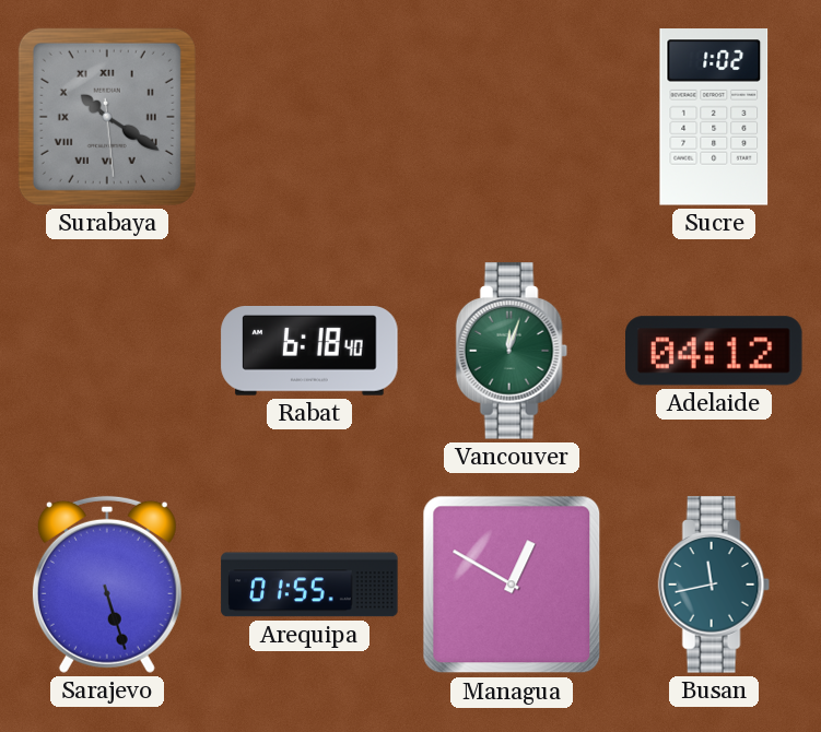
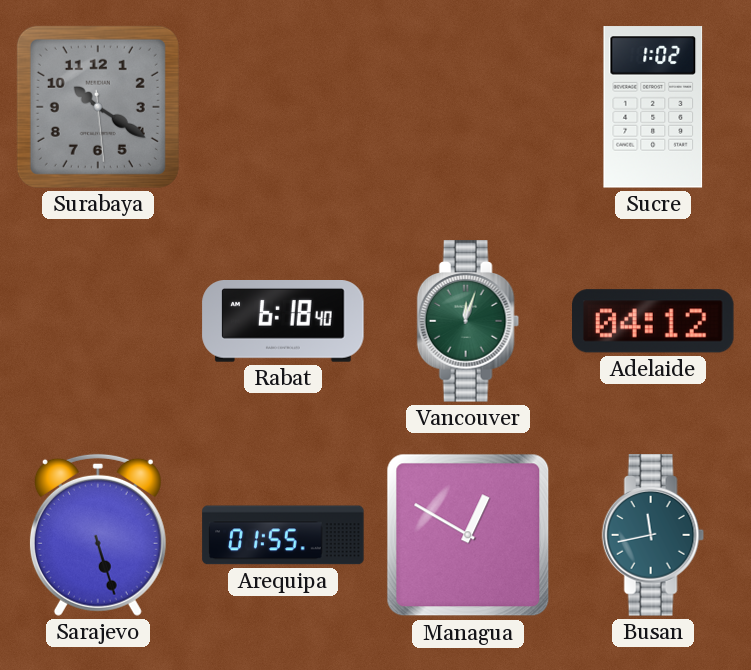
Surabaya numerals: Roman -> Arabic (98, 107)
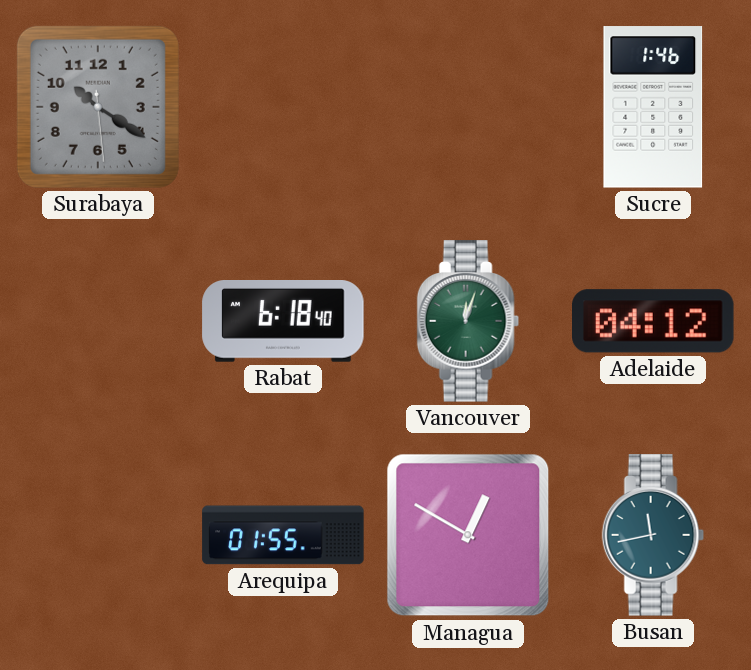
Sucre: 1:02 -> 1:46 (653, 107)
Sarajevo: 5:27 -> none (98, 535)
